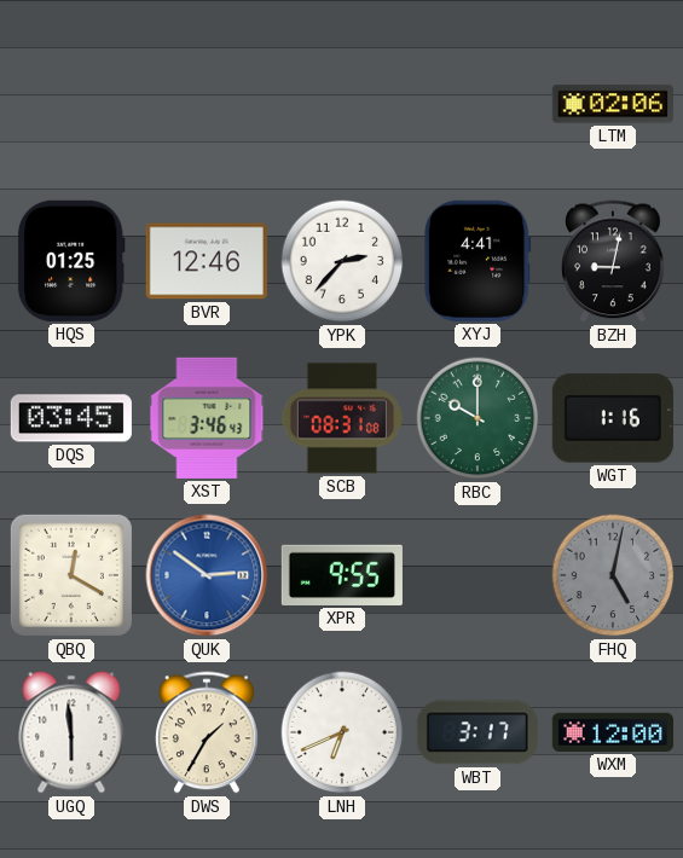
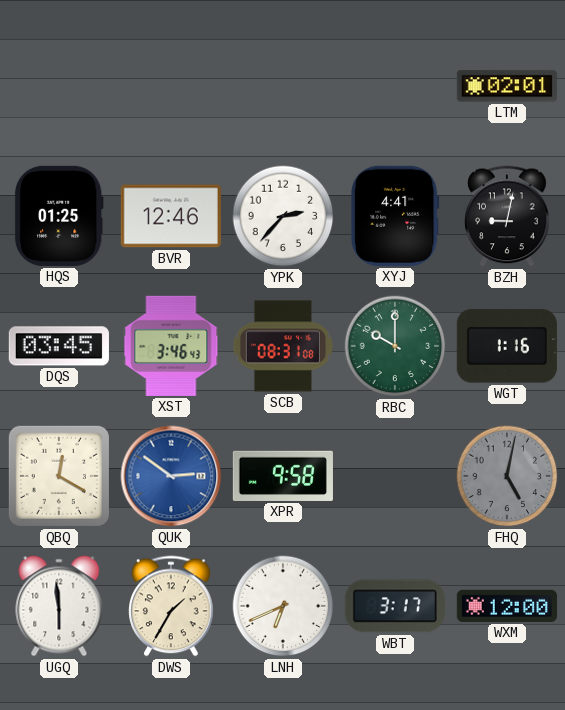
LTM: 02:06 -> 02:01 (507, 86)
XPR: 9:55 -> 9:58 (283, 476)
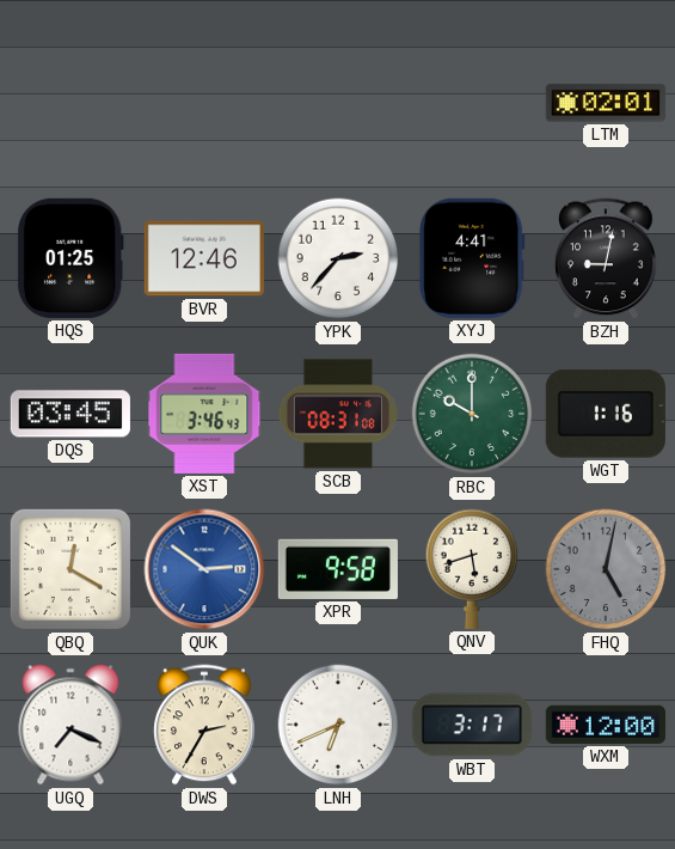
QNV: none -> 5:42 (472, 569)
UGQ: 5:59 -> 7:19 (70, 725)
DWS: 1:35 -> 2:35 (204, 725)
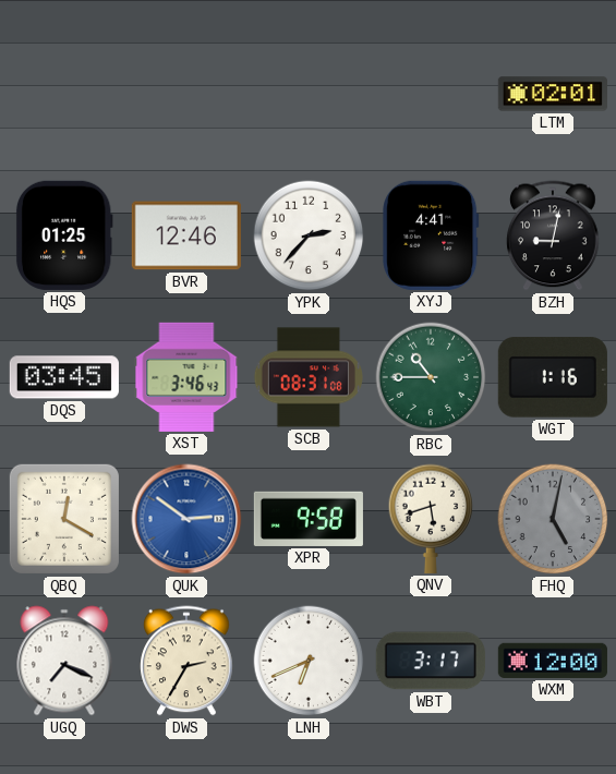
RBC: 10:00 -> 10:45 (431, 377)
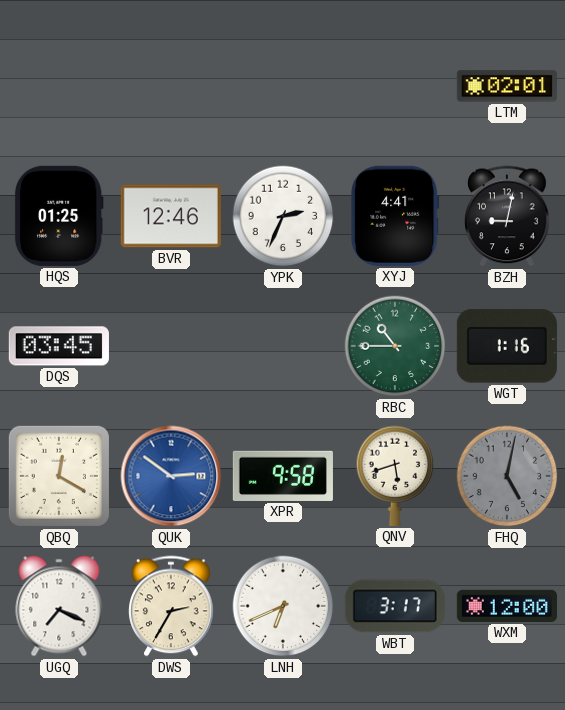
YPK: 2:37 -> 2:34 (283, 216)
XST: 3:46 -> none (186, 377)
SCB: 08:31 -> none (309, 377)
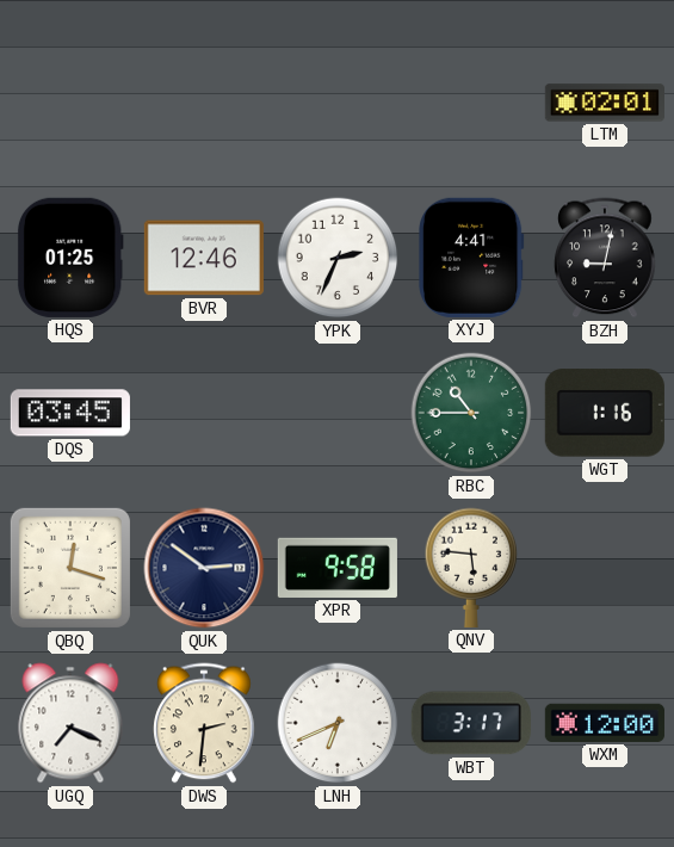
QBQ: 12:20 -> 12:18 (70, 568)
QUK dial: blue -> navy (204, 568)
QNV: 5:42 -> 5:46 (471, 568)
FHQ: 5:02 -> none (507, 476)
DWS: 2:35 -> 2:31 (204, 723)
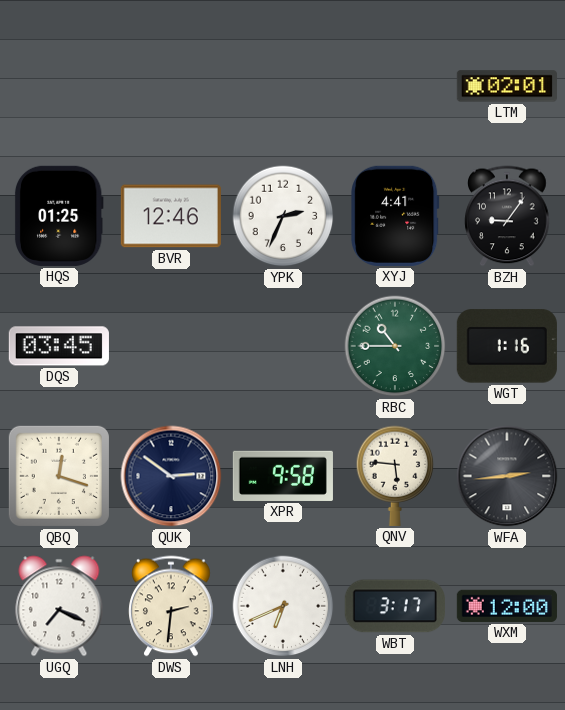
BZH: 9:02 -> 9:06 (507, 216)
WFA: none -> 2:44 (507, 476)
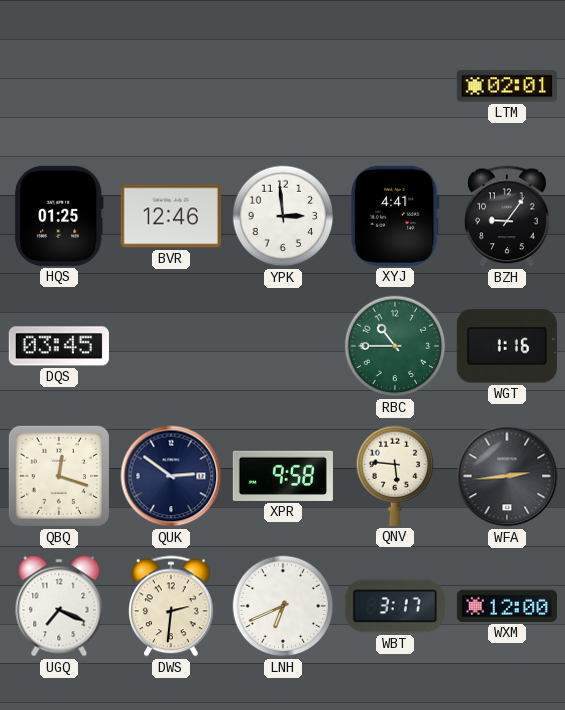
YPK: 2:34 -> 2:59 (283, 216)
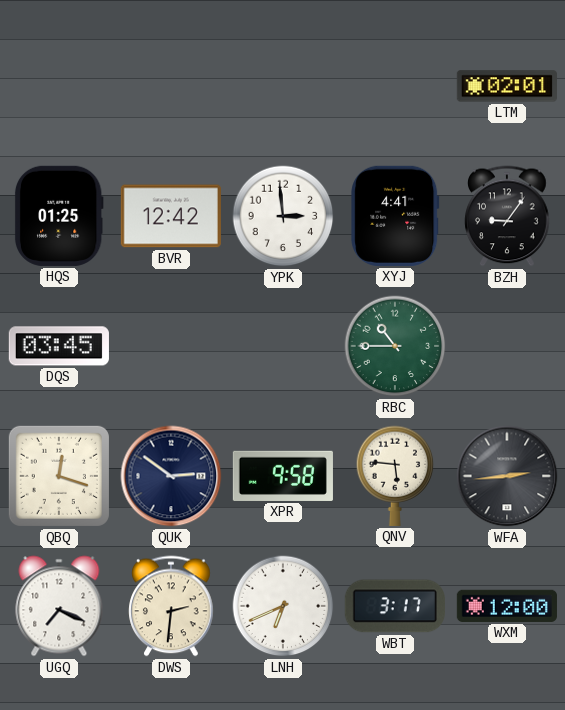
BVR: 12:46 -> 12:42 (171, 216)
WGT: 1:16 -> none (507, 346)
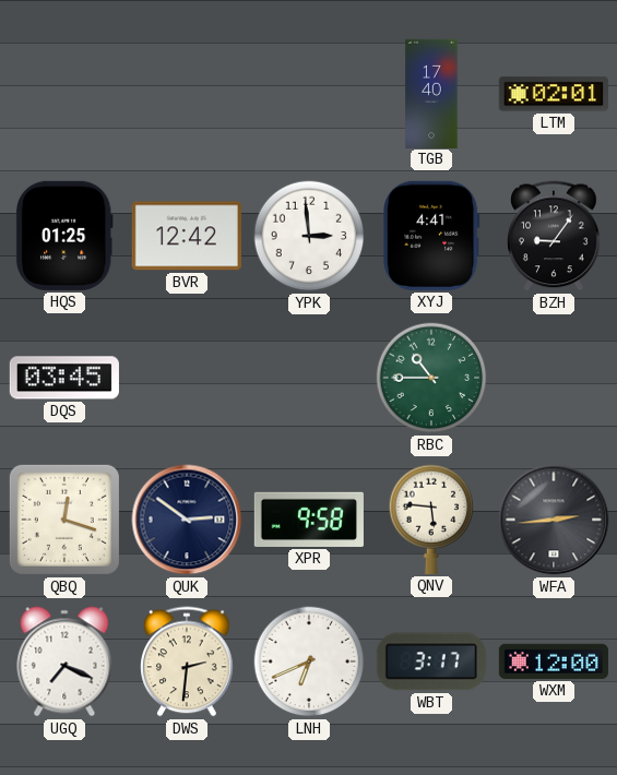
TGB: none -> 17:40 (431, 93)
